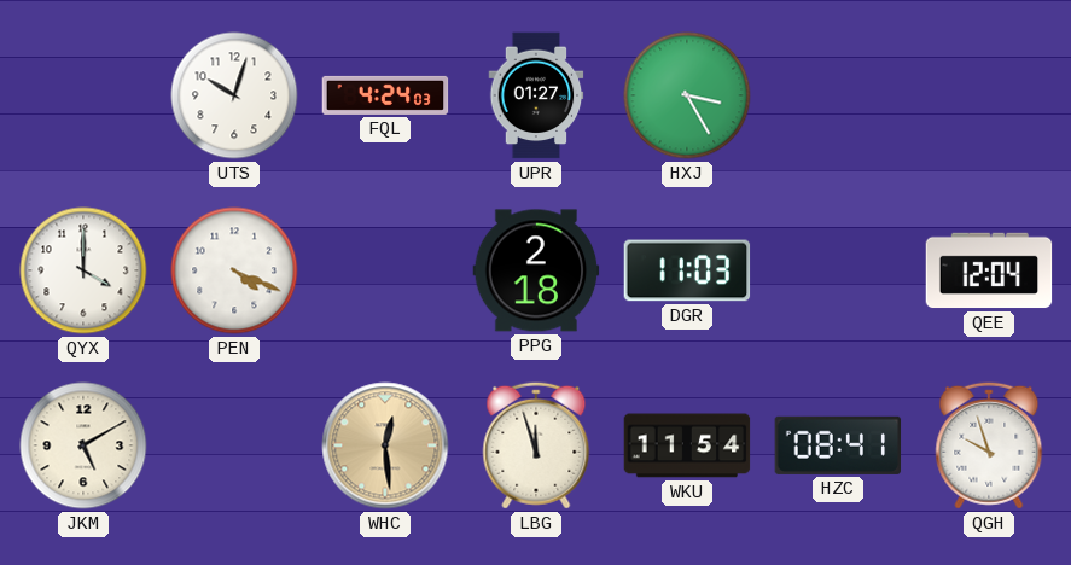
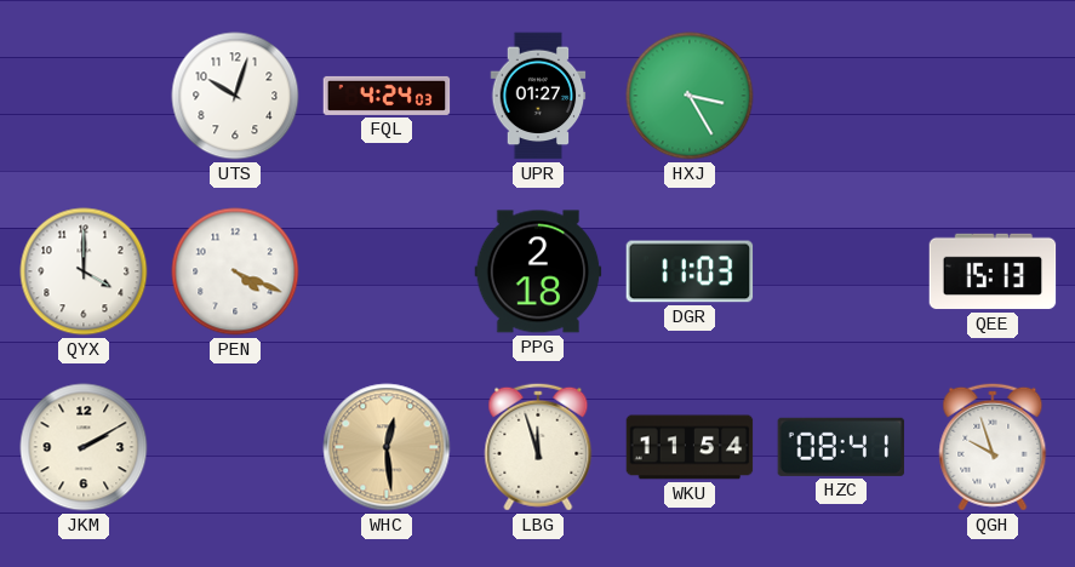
QEE: 12:04 -> 15:13 (993, 271)
JKM: 5:10 -> 2:10 (84, 447)
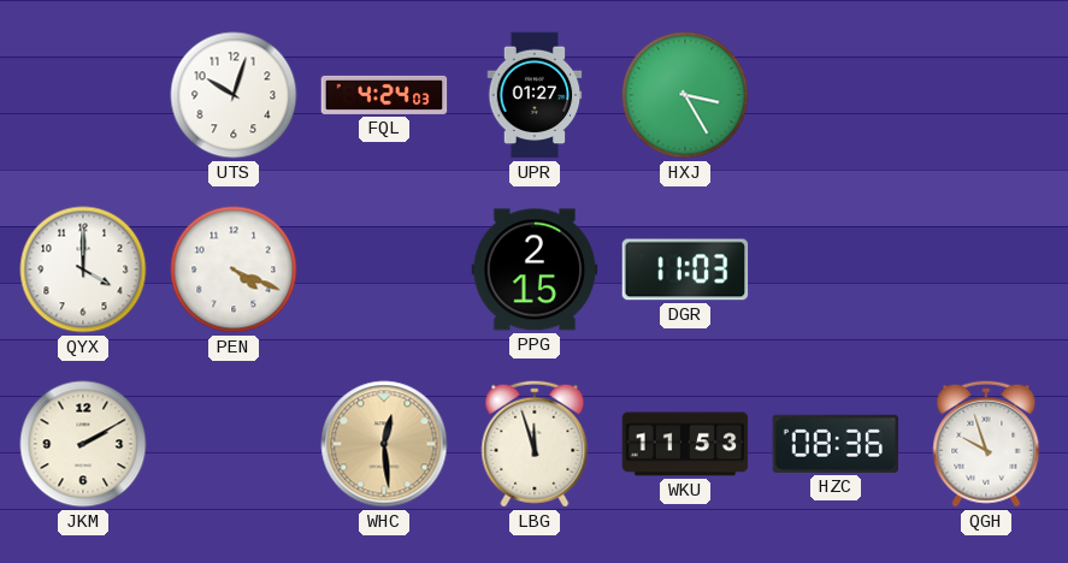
PPG: 2:18 -> 2:15 (535, 269)
QEE: 15:13 -> none (993, 271)
WKU: 11:54 -> 11:53 (685, 444)
HZC: 08:41 -> 08:36 (836, 444)
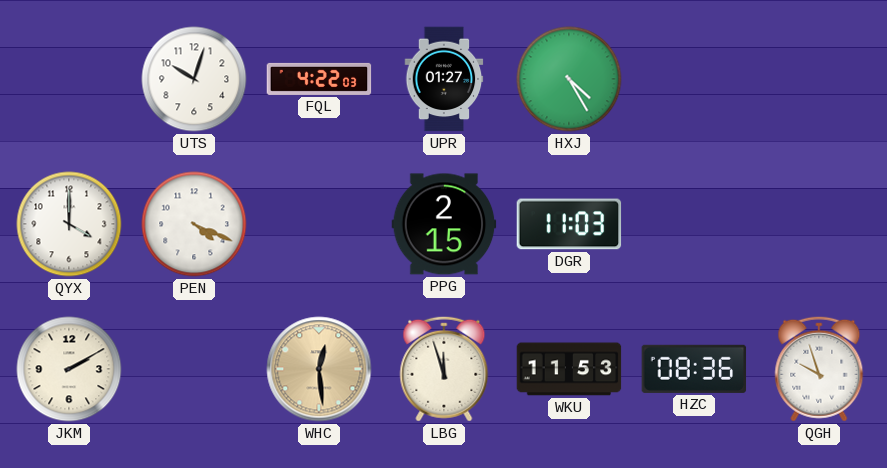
FQL: 4:24 -> 4:22 (319, 79)
HXJ: 3:25 -> 4:25 (569, 79)
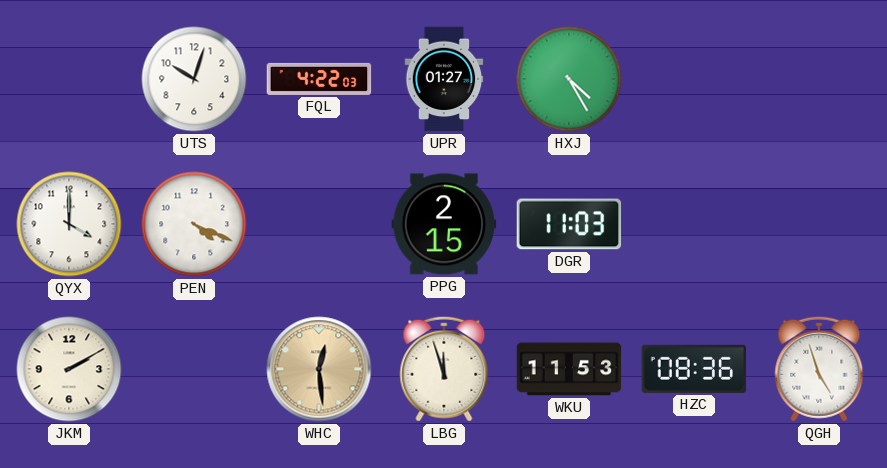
QGH: 9:57 -> 4:57 (819, 369)
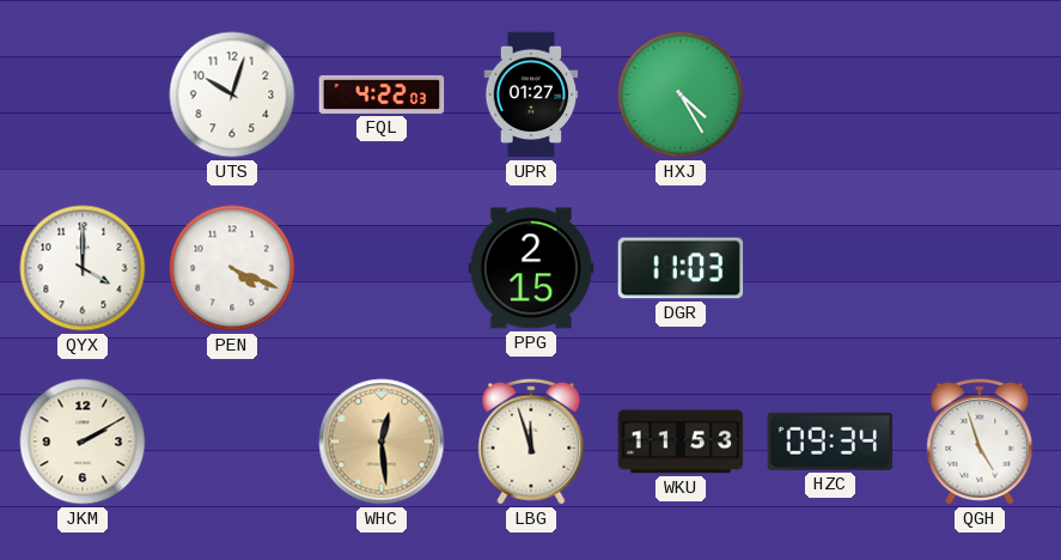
HZC: 08:36 -> 09:34 (830, 442)
